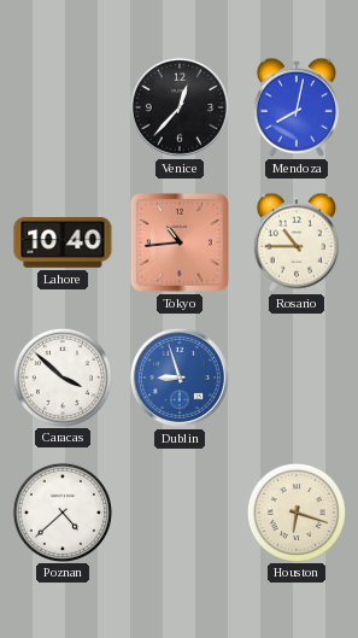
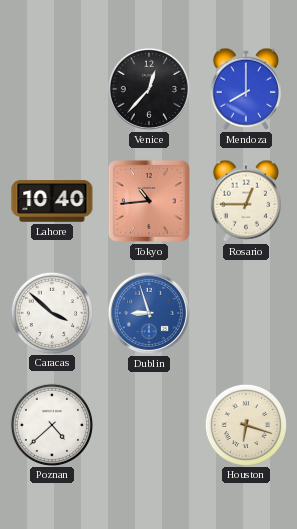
Mendoza: 8:02 -> 8:00 (246, 89)
Rosario: 10:45 -> 12:45 (246, 201)
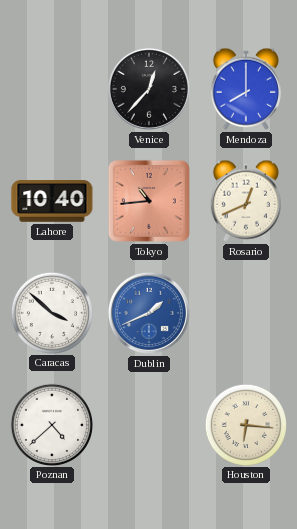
Rosario: 12:45 -> 12:41 (246, 201)
Dublin: 8:57 -> 1:41 (149, 313)
Houston: 6:18 -> 6:16 (245, 424)
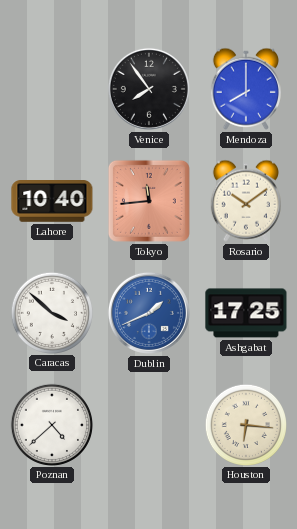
Venice: 12:37 -> 7:54 (149, 89)
Tokyo: 10:44 -> 11:44 (149, 201)
Rosario: 12:41 -> 10:09 (246, 201)
Ashgabat: none -> 17:25 (246, 313)
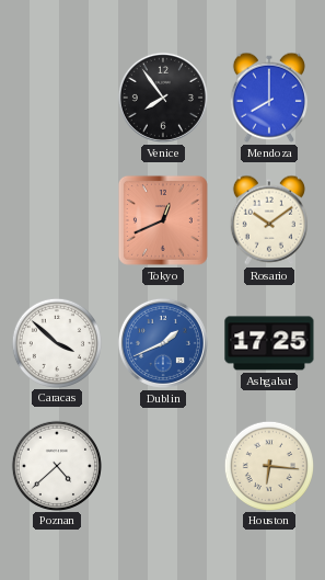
Lahore: 10:40 -> none (52, 202)
Tokyo: 11:44 -> 12:41 (163, 220)
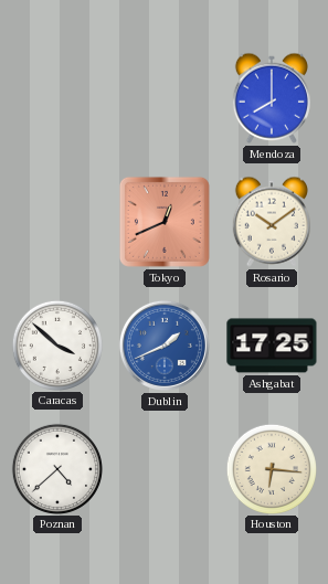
Venice: 7:54 -> none (163, 98)
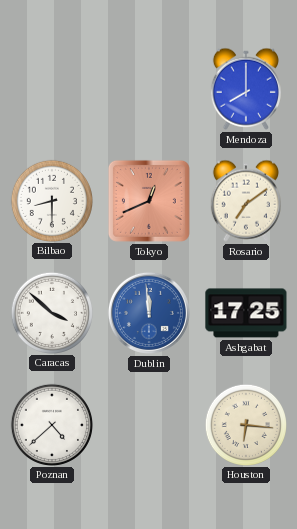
Bilbao: none -> 8:30 (51, 200)
Rosario: 10:09 -> 7:09 (246, 201)
Dublin: 1:41 -> 11:59 (149, 313)
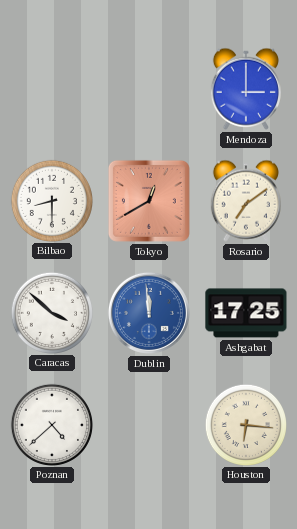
Mendoza: 8:00 -> 3:00 (246, 89)
Tokyo: 12:41 -> 12:40 (149, 201)
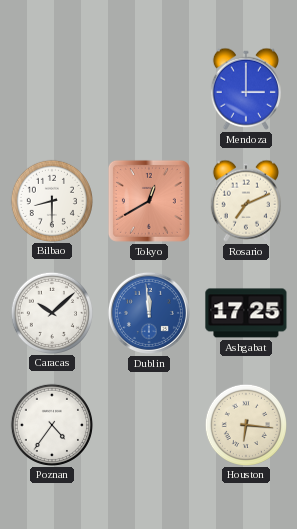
Rosario: 7:09 -> 7:11 (246, 201)
Caracas: 3:52 -> 10:08 (51, 312)
Poznan: 4:38 -> 4:36 (51, 424)
